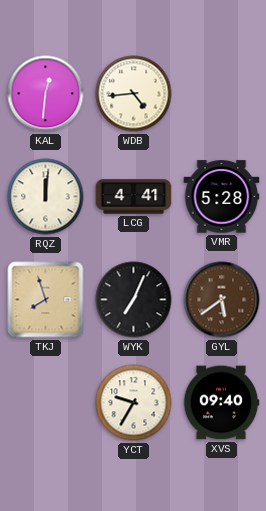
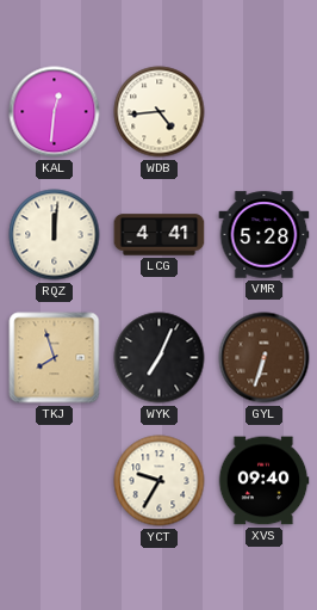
GYL: 5:39 -> 6:33 (265, 358)
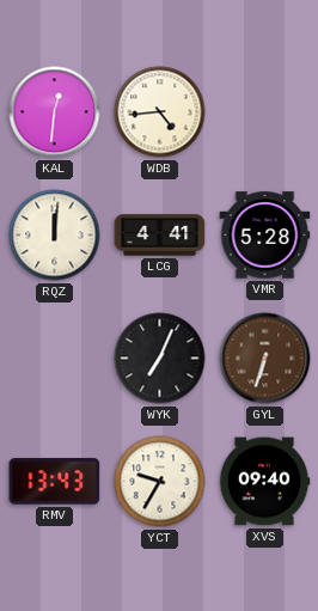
TKJ: 7:57 -> none (55, 358)
RMV: none -> 13:43 (55, 482)
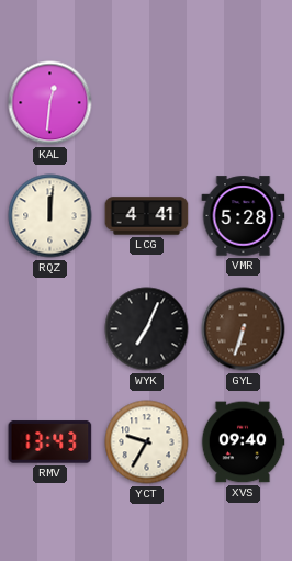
WDB: 4:44 -> none (160, 112)
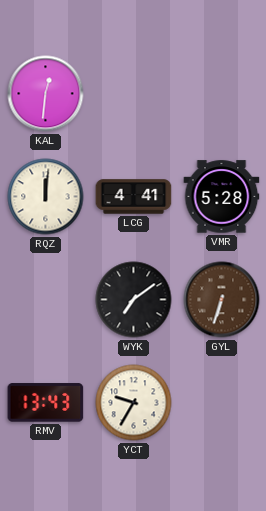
WYK: 7:04 -> 7:09 (134, 300)
XVS: 09:40 -> none (243, 442)
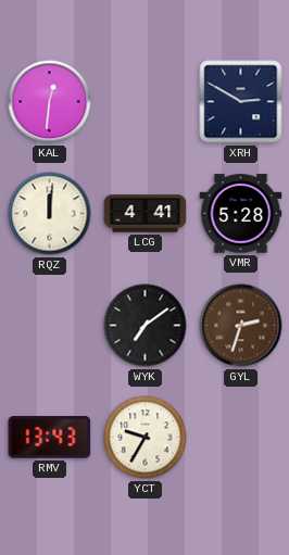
XRH: none -> 2:50 (241, 102)
GYL: 6:33 -> 2:33 (241, 326)
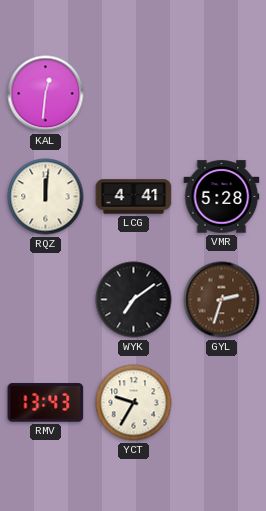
XRH: 2:50 -> none (241, 102)
